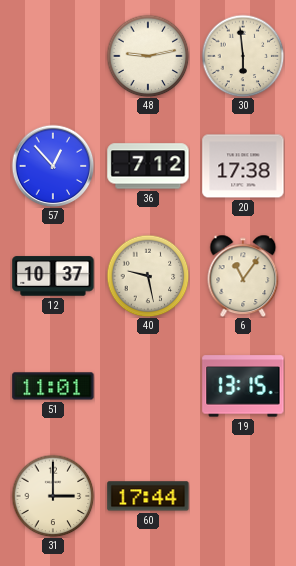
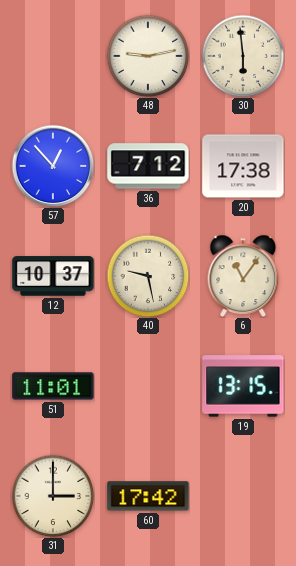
60: 17:44 -> 17:42 (148, 496)
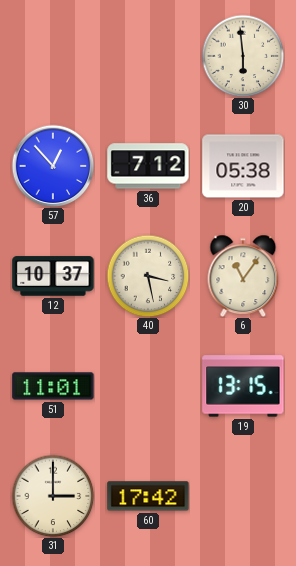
48: 9:13 -> none (148, 56)
20: 17:38 -> 05:38 (243, 166)
40: 9:28 -> 3:28 (148, 276)
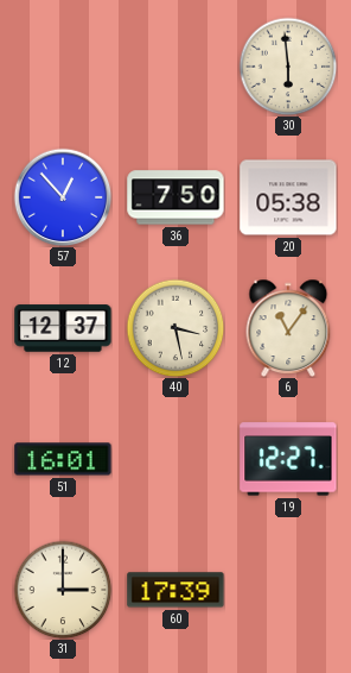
36: 7:12 -> 7:50 (175, 197)
12: 10:37 -> 12:37 (63, 328)
51: 11:01 -> 16:01 (63, 459)
19: 13:15 -> 12:27 (288, 459)
60: 17:42 -> 17:39 (175, 590)
